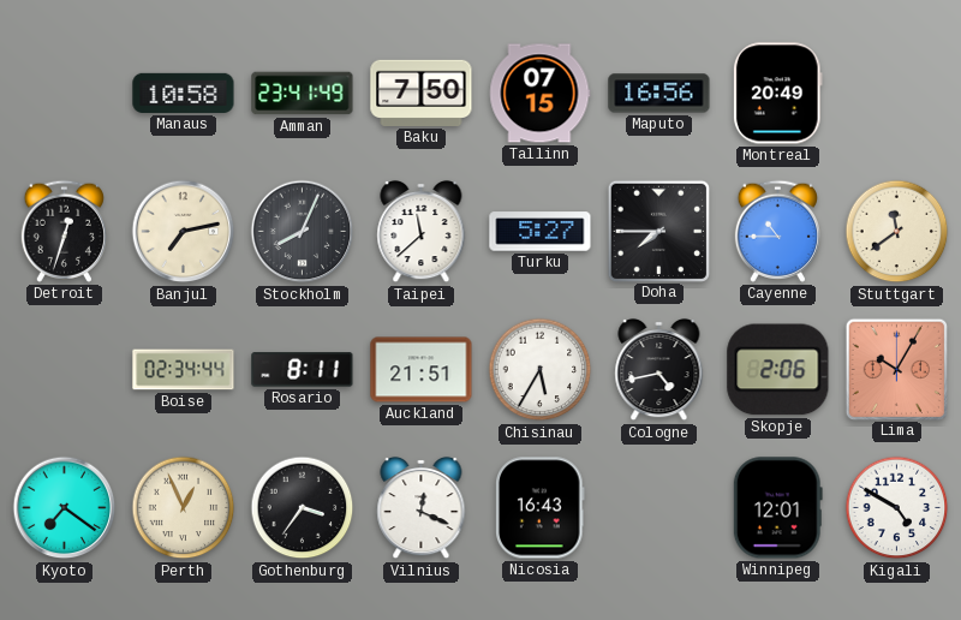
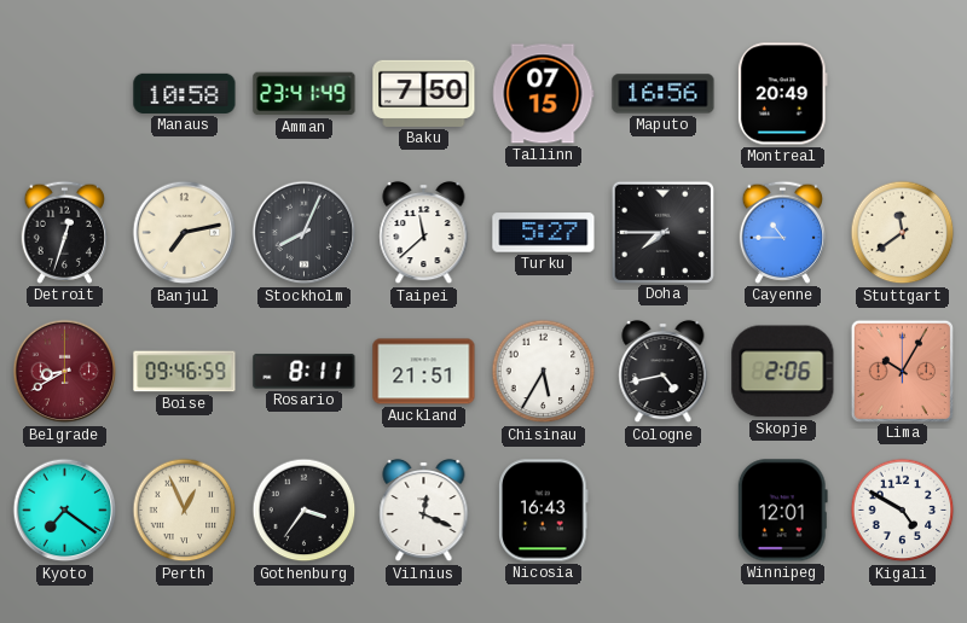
Belgrade: none -> 8:40 (65, 372)
Boise: 02:34 -> 09:46 (185, 372)
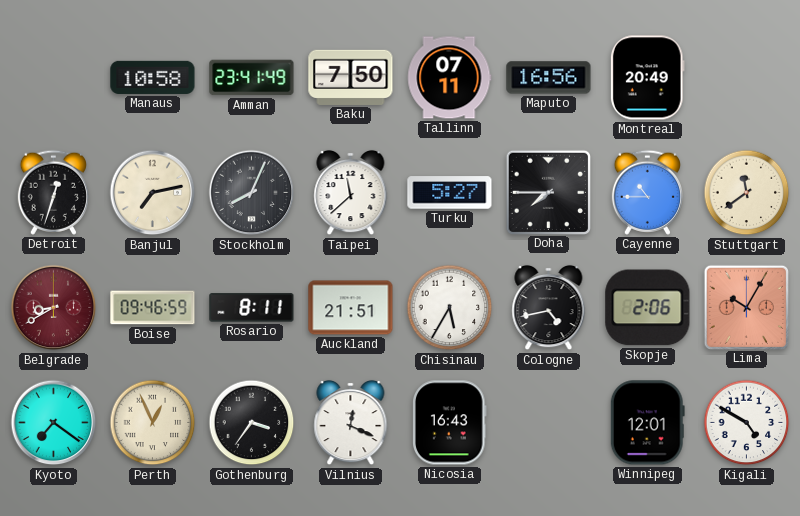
Tallinn: 07:15 -> 07:11 (450, 78)
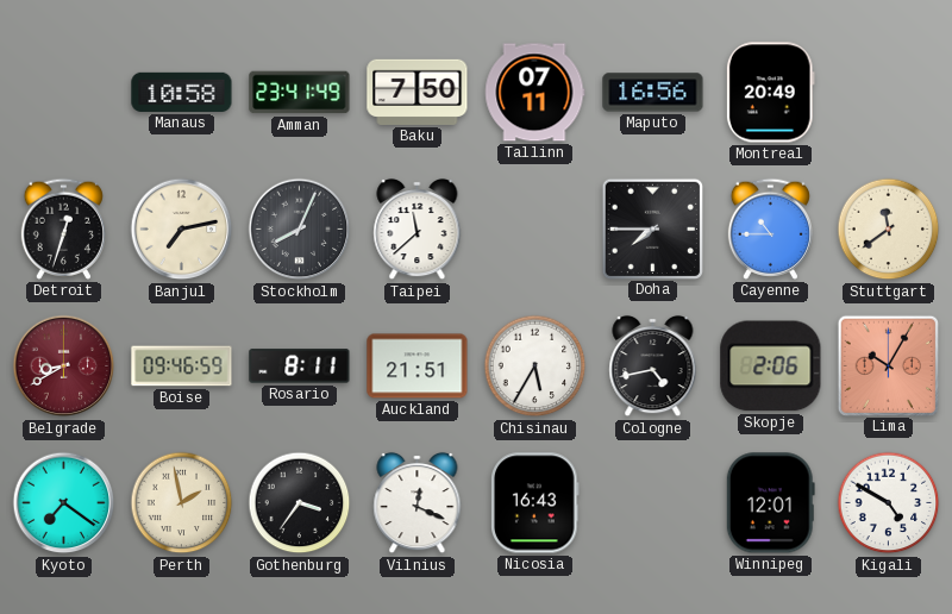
Turku: 5:27 -> none (450, 193)
Perth: 12:56 -> 1:58 (182, 503)
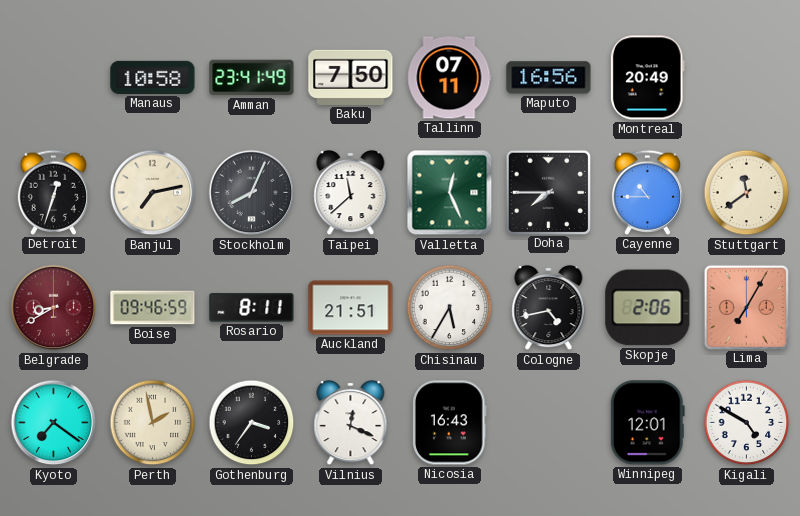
Valletta: none -> 12:26 (450, 193)
Lima: 10:05 -> 7:05 (746, 307)
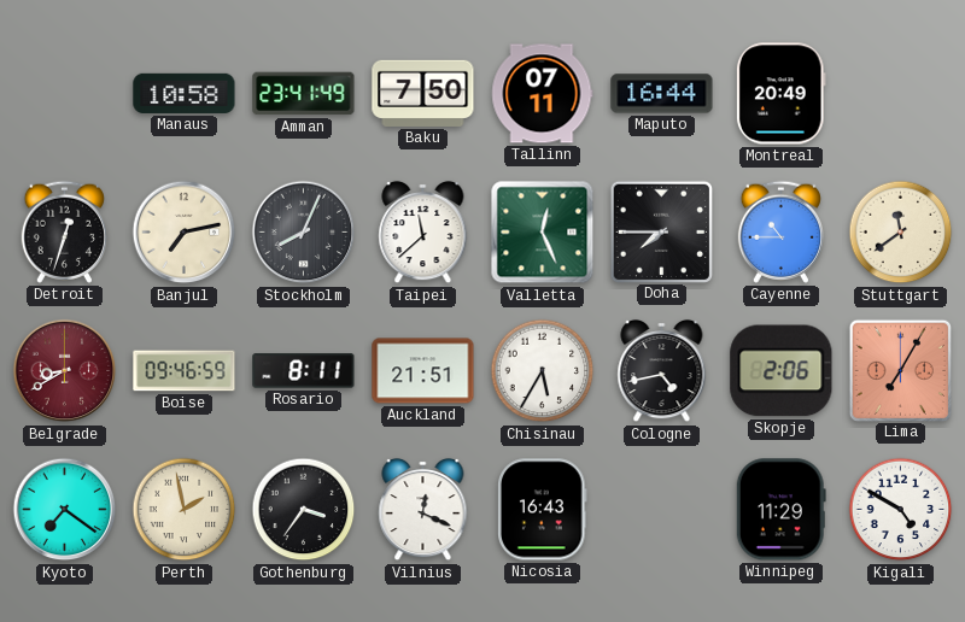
Maputo: 16:56 -> 16:44 (662, 94)
Winnipeg: 12:01 -> 11:29 (780, 510)
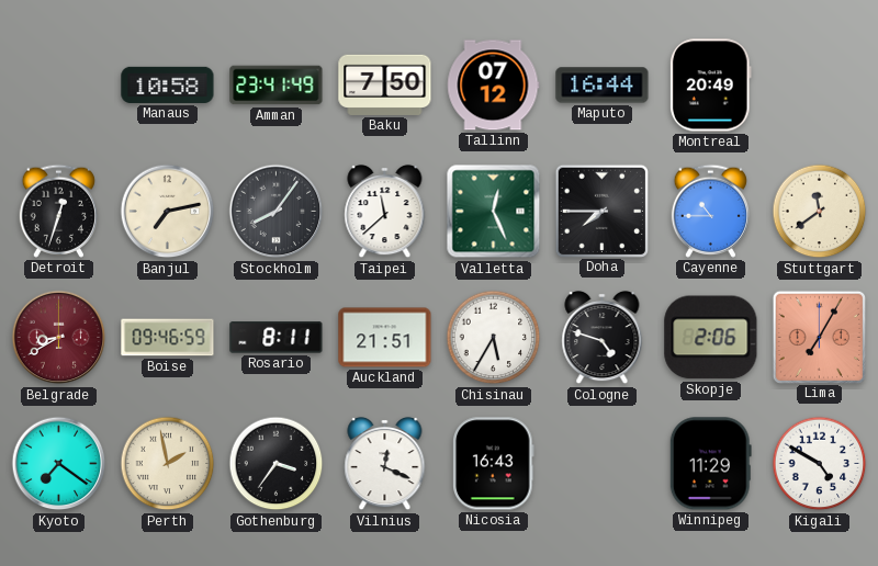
Tallinn: 07:11 -> 07:12 (494, 86)
Stockholm: 8:04 -> 8:06 (277, 212)
Cologne: 4:43 -> 4:48 (603, 338)
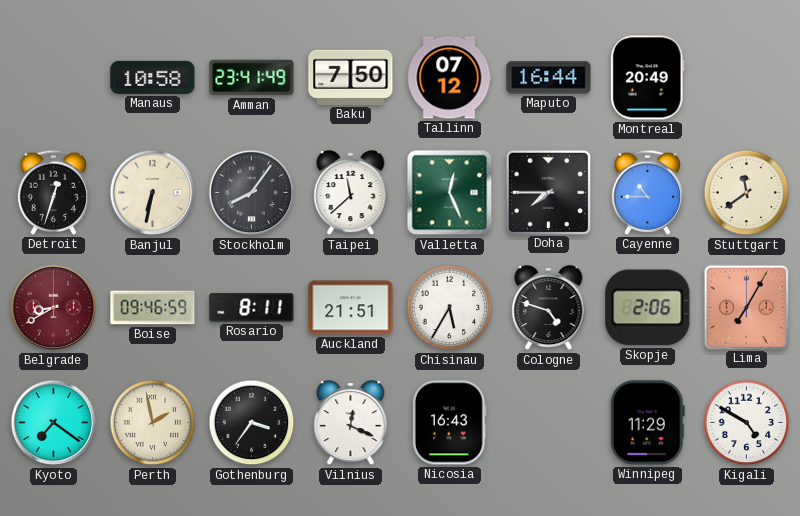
Banjul: 7:13 -> 6:32 (153, 193)
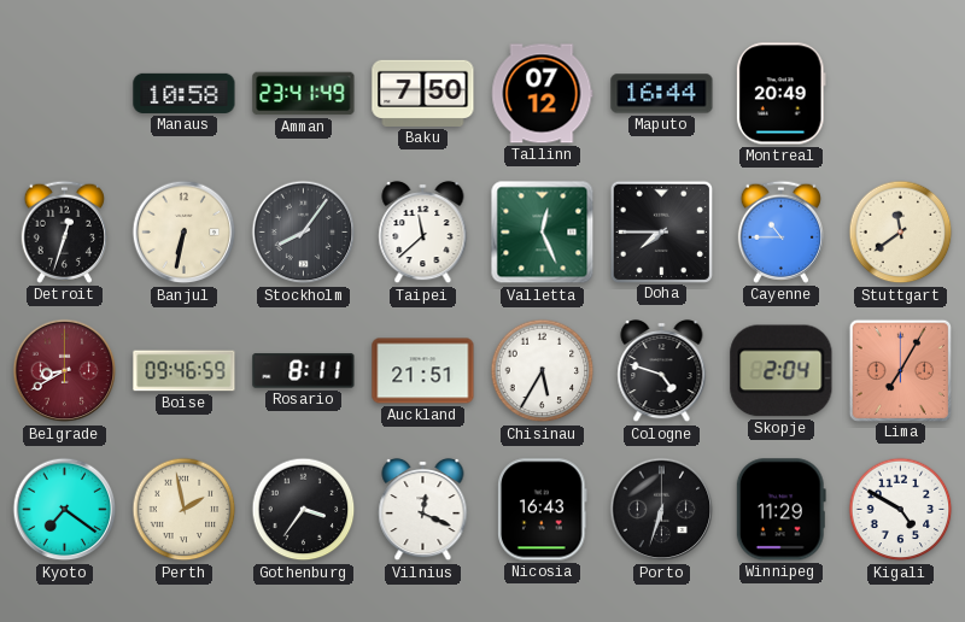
Skopje: 2:06 -> 2:04 (782, 371)
Porto: none -> 6:33 (662, 510)
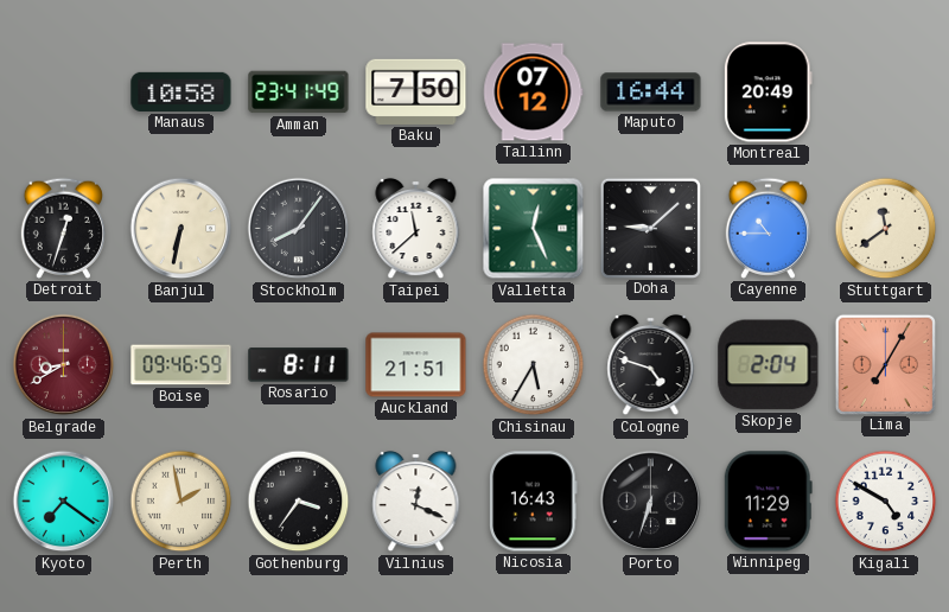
Doha: 7:45 -> 9:08 (650, 228)
